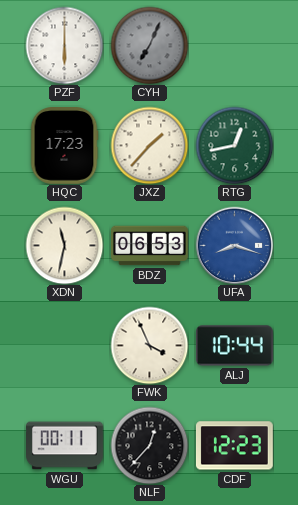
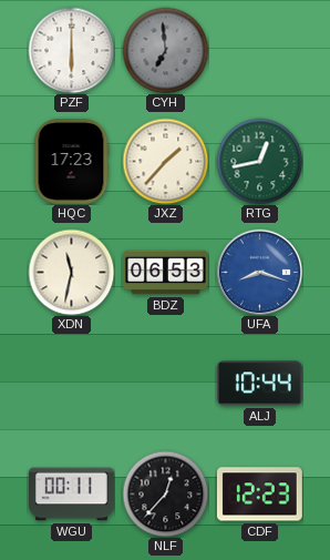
CYH: 7:04 -> 6:59 (165, 50)
FWK: 3:56 -> none (149, 345)
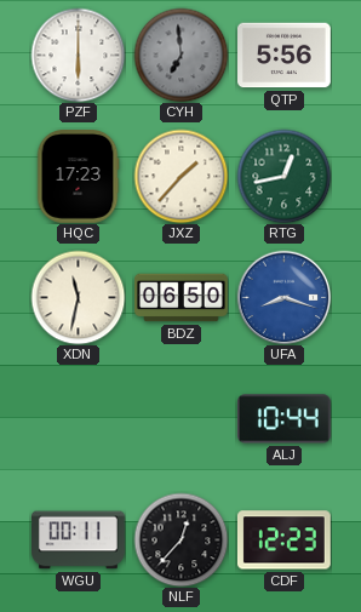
QTP: none -> 5:56 (285, 56)
BDZ: 06:53 -> 06:50 (182, 298)
